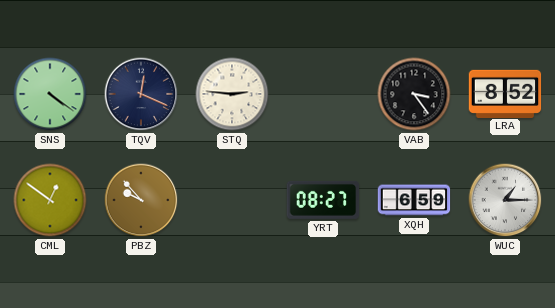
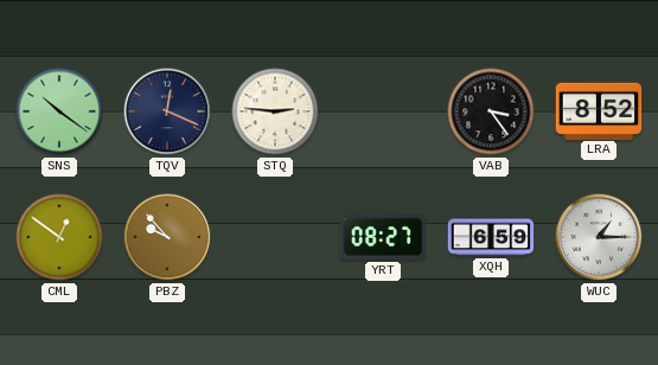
SNS: 4:21 -> 10:21 (59, 111)
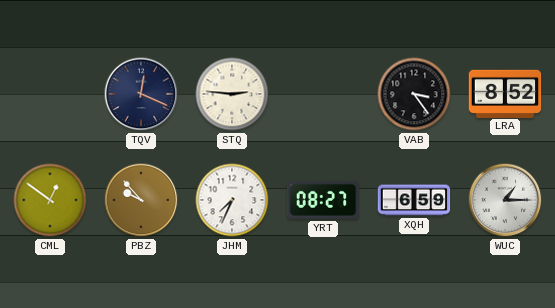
SNS: 10:21 -> none (59, 111)
JHM: none -> 7:34 (232, 200)
